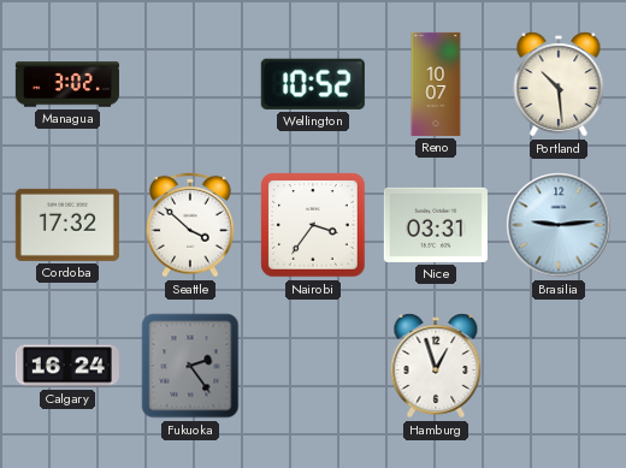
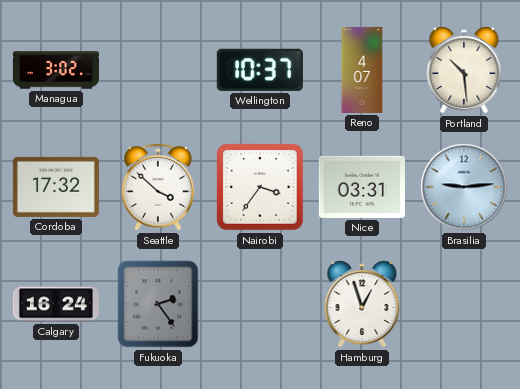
Wellington: 10:52 -> 10:37 (260, 70)
Reno: 10:07 -> 4:07 (362, 70)
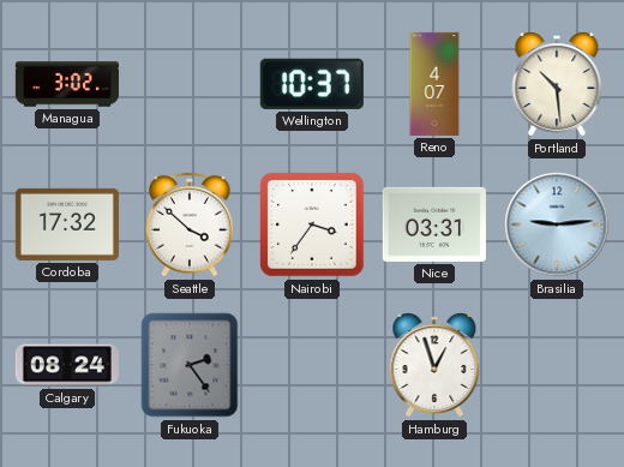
Calgary: 16:24 -> 08:24 (67, 365)
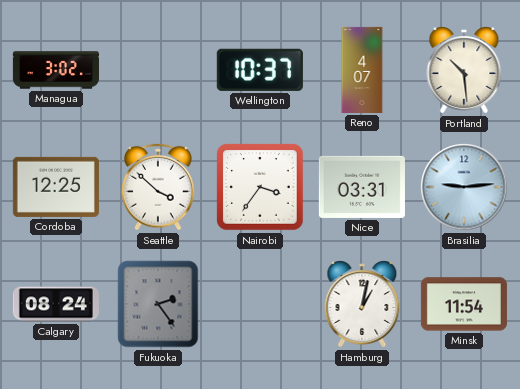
Cordoba: 17:32 -> 12:25 (56, 187)
Hamburg: 12:57 -> 1:02 (362, 304)
Minsk: none -> 11:54 (464, 304)
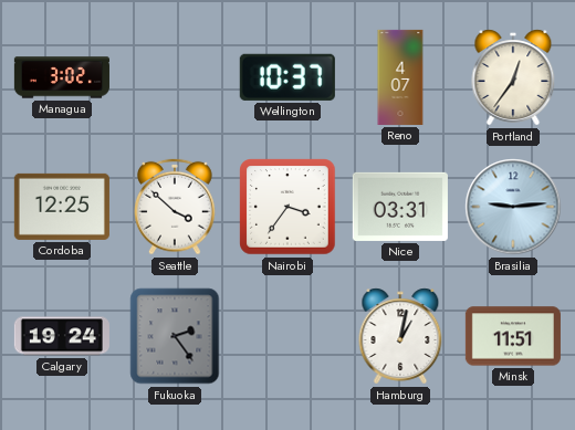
Portland: 10:29 -> 12:36 (513, 77)
Calgary: 08:24 -> 19:24 (62, 336)
Minsk: 11:54 -> 11:51 (513, 336)
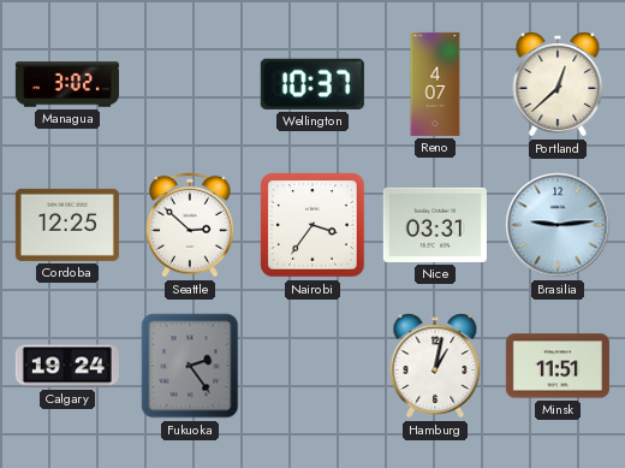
Portland: 12:36 -> 12:38 (558, 84)
Seattle: 3:52 -> 2:52 (190, 225)
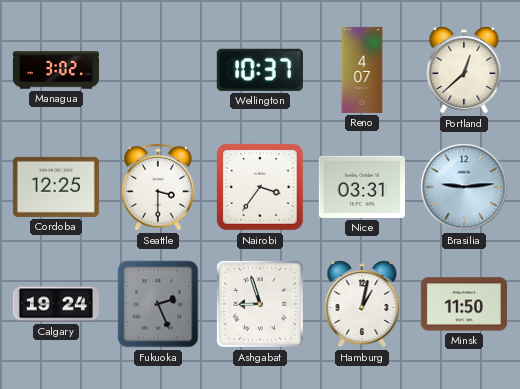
Seattle: 2:52 -> 3:30 (158, 187)
Fukuoka: 2:24 -> 2:26 (158, 304)
Ashgabat: none -> 8:57 (260, 304)
Minsk: 11:51 -> 11:50 (464, 304)
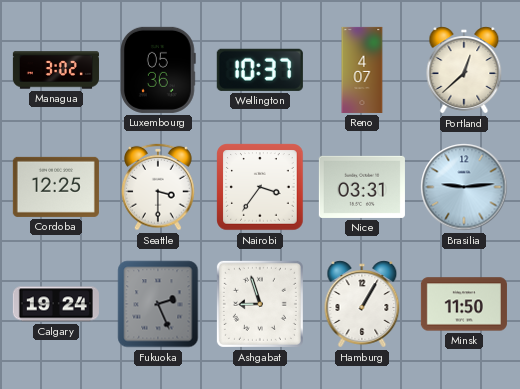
Luxembourg: none -> 05:36 (159, 70)
Hamburg: 1:02 -> 1:05 (362, 304)
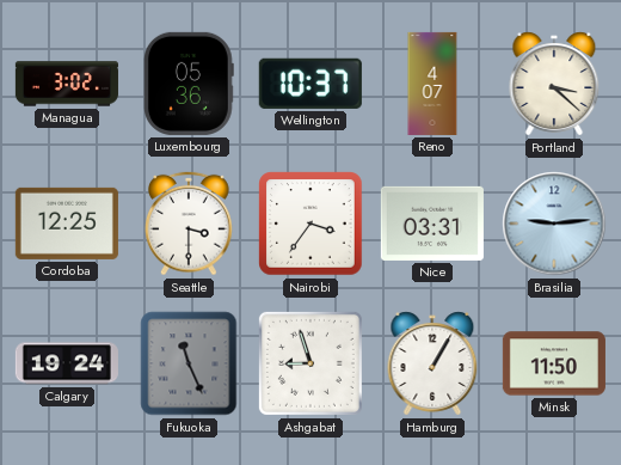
Portland: 12:38 -> 3:22 (554, 84)
Fukuoka: 2:26 -> 11:26 (189, 363)
